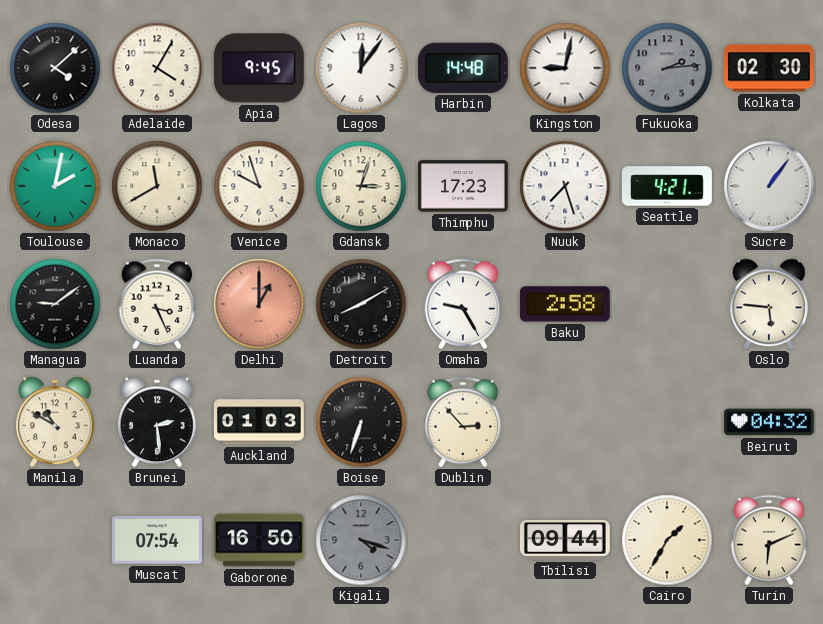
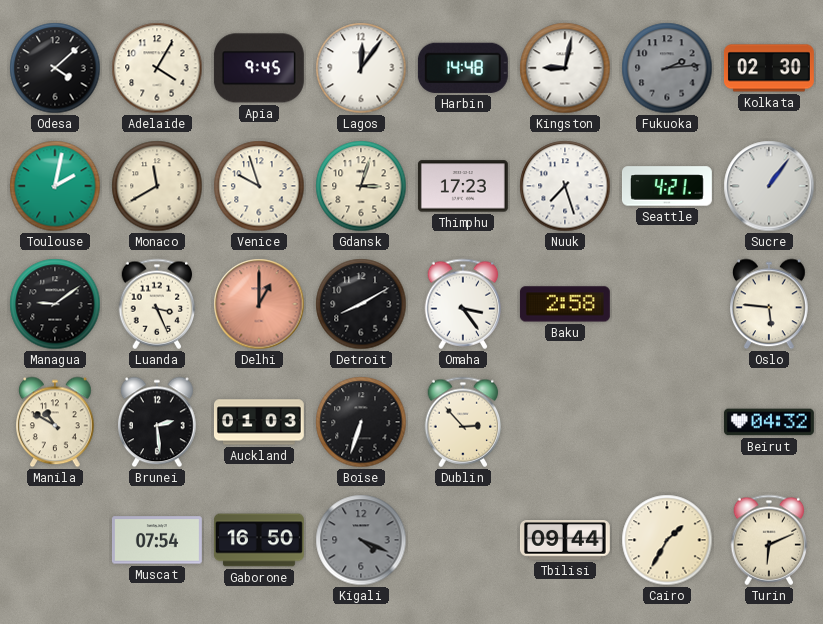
Omaha: 9:25 -> 3:24 (463, 304)
Kigali: 4:18 -> 4:19 (361, 540)
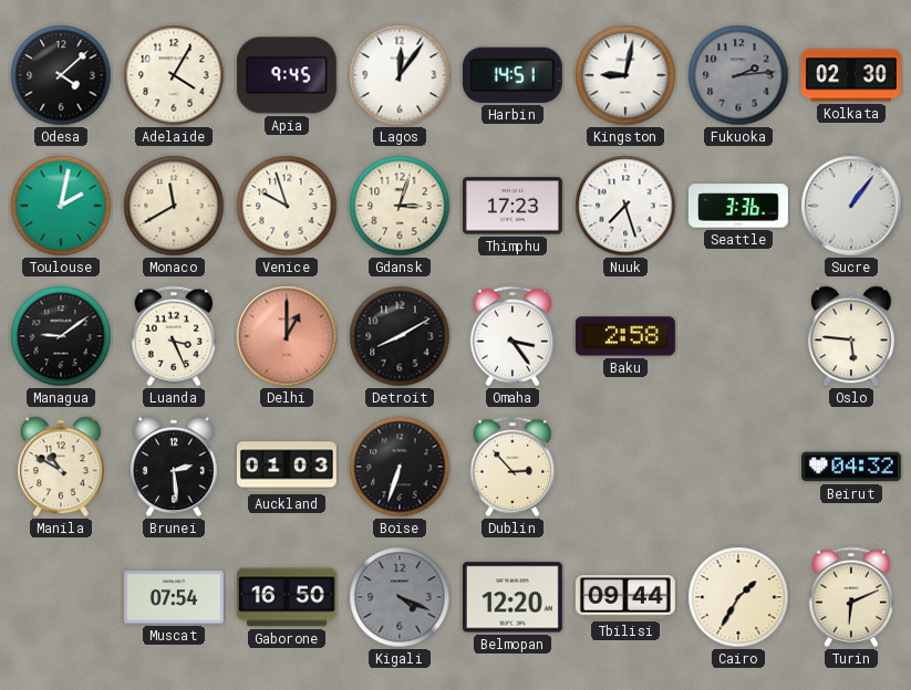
Harbin: 14:48 -> 14:51 (513, 75)
Seattle: 4:21 -> 3:36 (738, 206)
Belmopan: none -> 12:20 (513, 597)
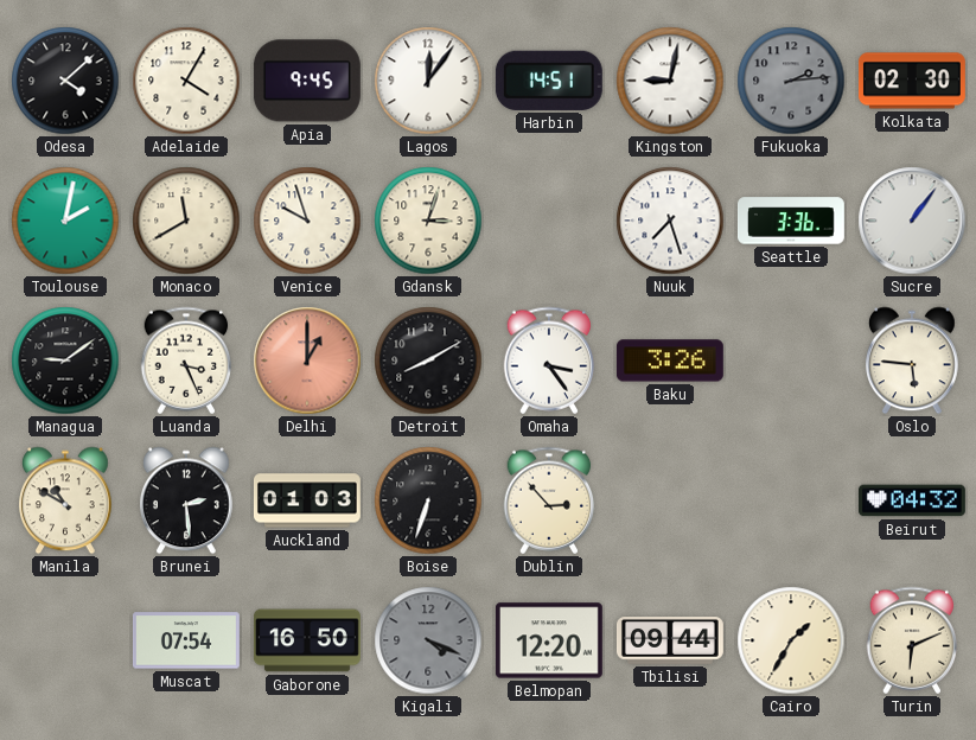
Thimphu: 17:23 -> none (513, 206)
Baku: 2:58 -> 3:26 (670, 361)
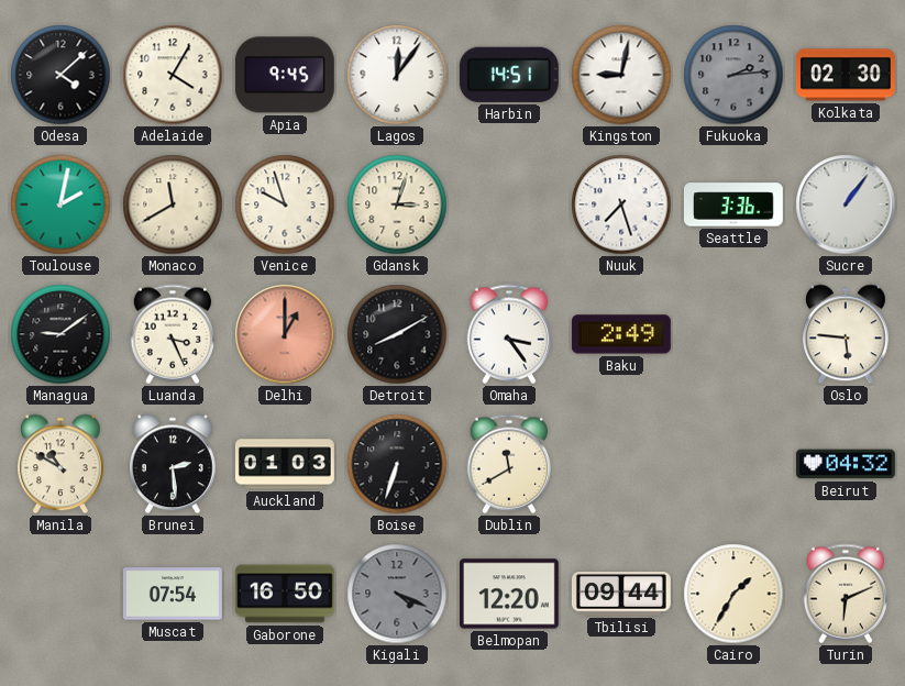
Baku: 3:26 -> 2:49 (621, 334)
Dublin: 2:53 -> 11:40 (509, 464)
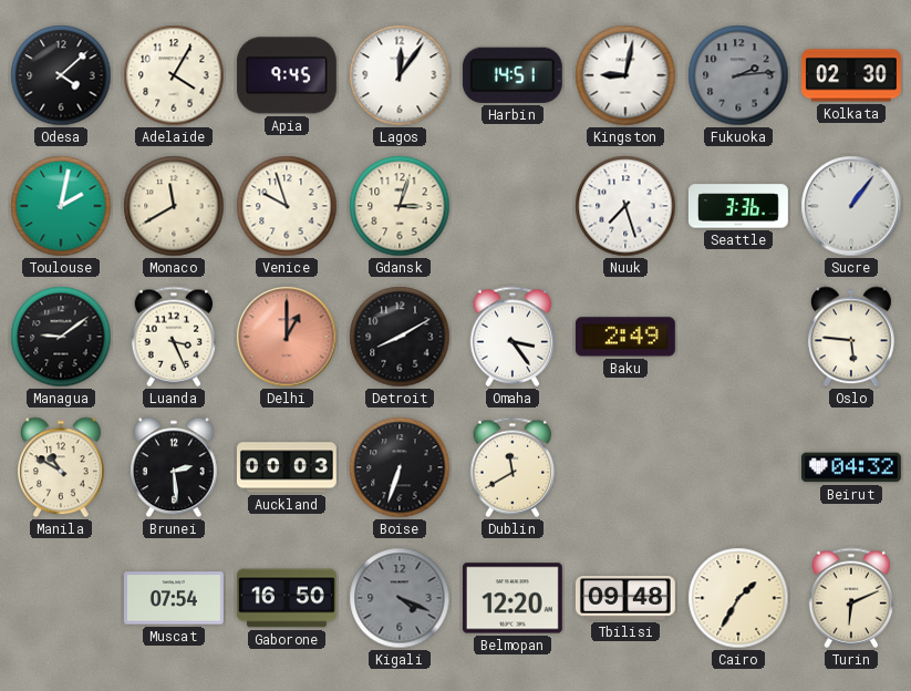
Auckland: 01:03 -> 00:03 (287, 467)
Tbilisi: 09:44 -> 09:48 (625, 599)
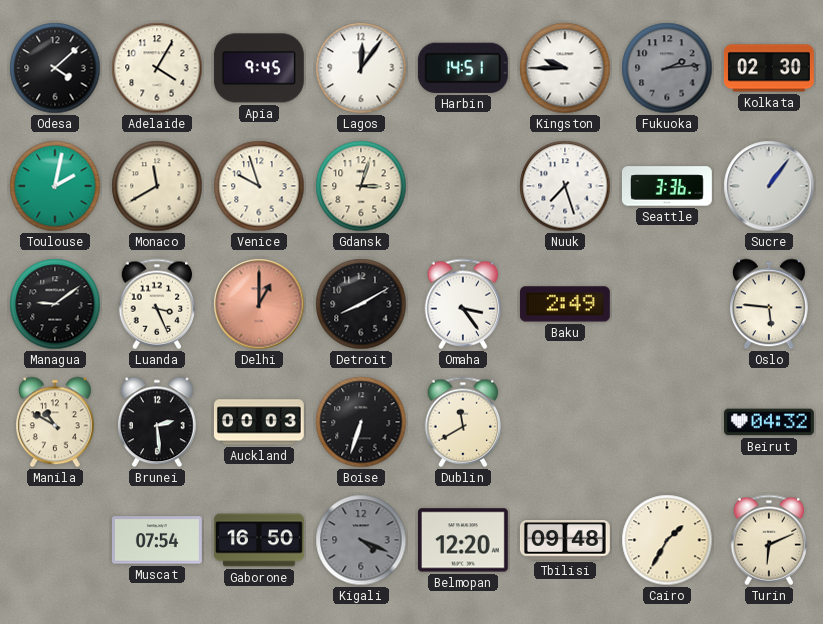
Kingston: 9:02 -> 9:45 (565, 68)
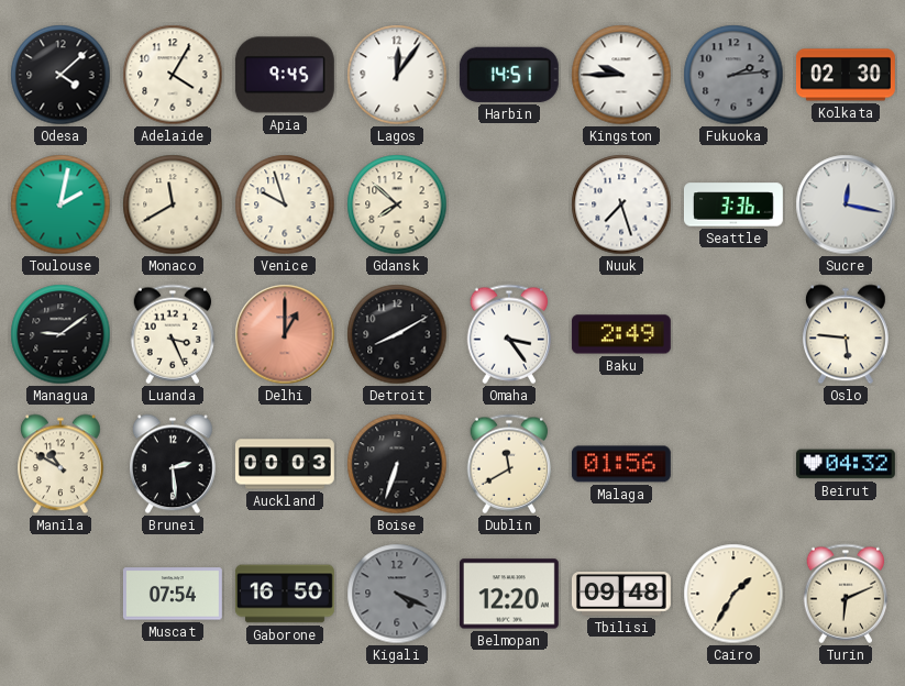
Gdansk: 3:03 -> 7:52 (397, 204)
Sucre: 1:06 -> 12:17 (846, 204)
Malaga: none -> 01:56 (621, 464)
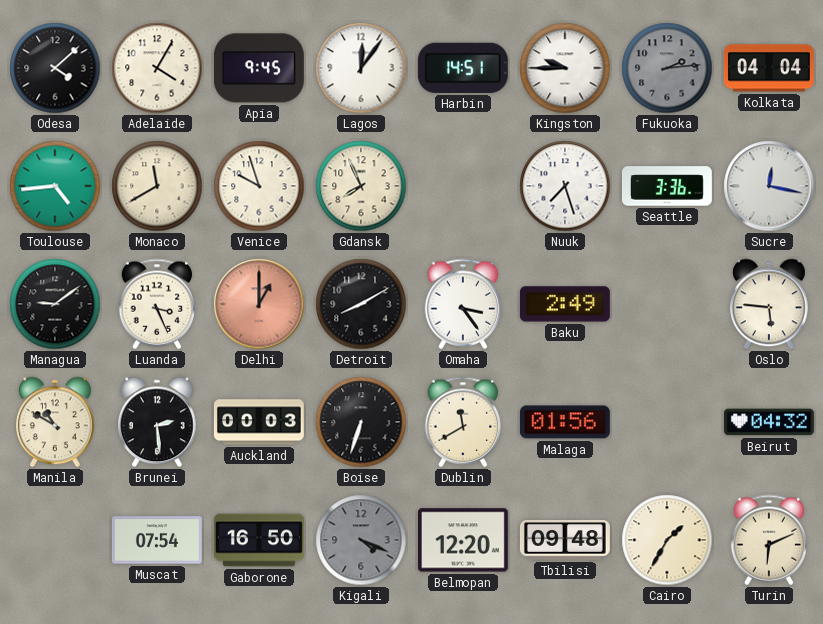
Kolkata: 02:30 -> 04:04 (769, 68)
Toulouse: 2:02 -> 4:44 (55, 186)
Gdansk: 7:52 -> 7:56 (361, 186)
